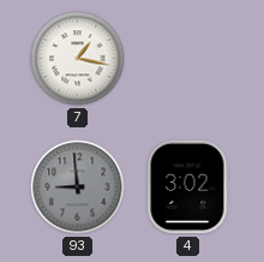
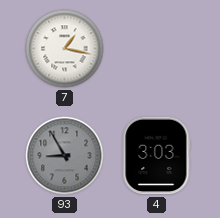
93: 8:59 -> 8:55 (65, 156)
4: 3:02 -> 3:03 (157, 156)
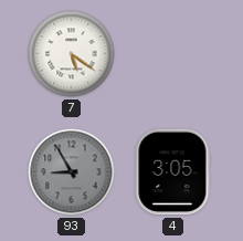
7: 1:17 -> 5:21 (72, 54)
4: 3:03 -> 3:05 (173, 172)
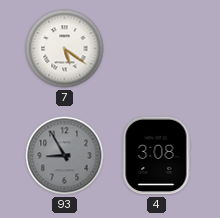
4: 3:05 -> 3:08 (157, 156)
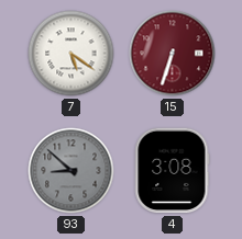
15: none -> 6:33 (173, 54)
93: 8:55 -> 8:52 (71, 171)
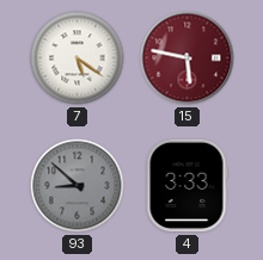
15: 6:33 -> 5:47 (188, 58)
4: 3:08 -> 3:33 (188, 186)
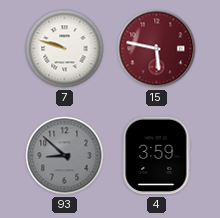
7: 5:21 -> 9:48 (65, 49)
4: 3:33 -> 3:59 (157, 156)
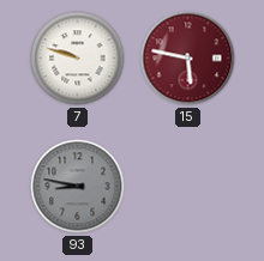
93: 8:52 -> 8:47 (78, 187)
4: 3:59 -> none (157, 156)
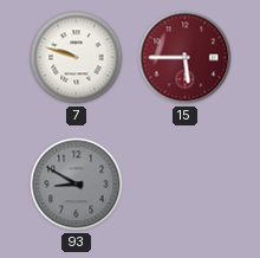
15: 5:47 -> 5:45 (186, 58)
93: 8:47 -> 8:50 (77, 185)
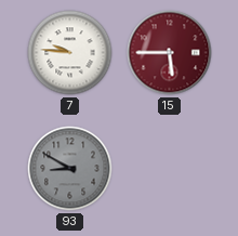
7: 9:48 -> 9:46 (70, 53)
